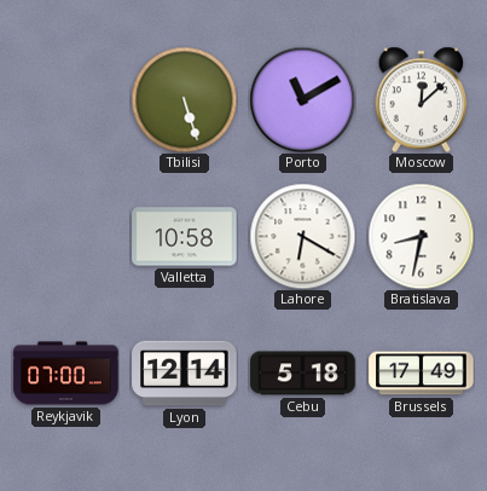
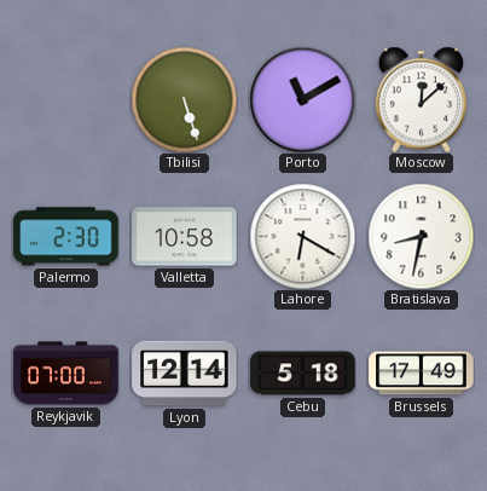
Palermo: none -> 2:30 (66, 237)
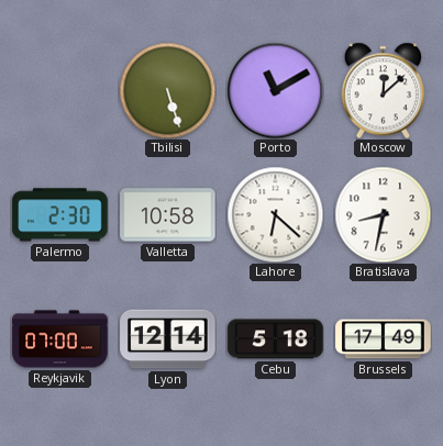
Lahore: 6:20 -> 6:22 (275, 214)
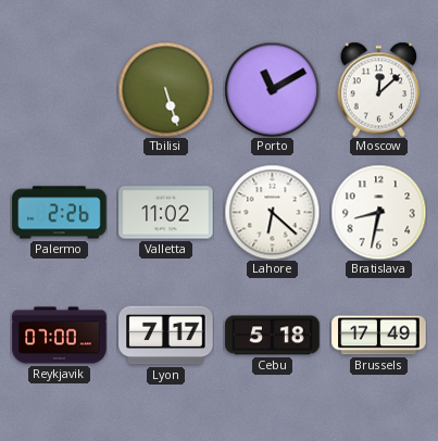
Palermo: 2:30 -> 2:26 (60, 213)
Valletta: 10:58 -> 11:02 (166, 213)
Lyon: 12:14 -> 7:17 (166, 336)
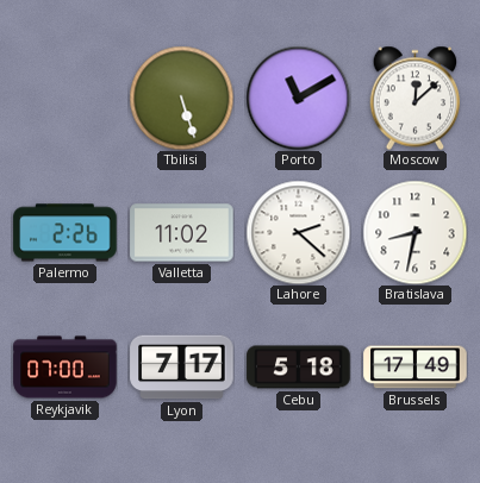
Lahore: 6:22 -> 2:22 (298, 232)
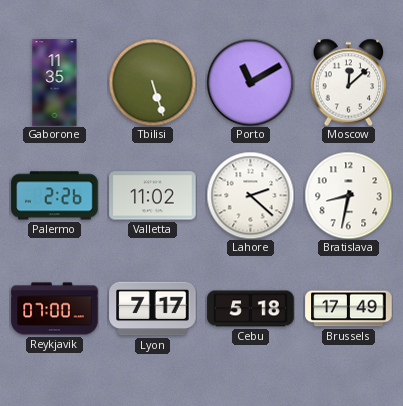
Gaborone: none -> 11:35 (55, 83)
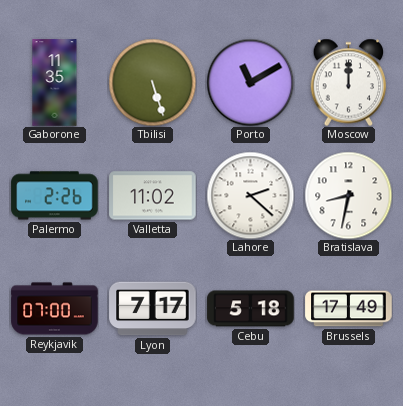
Moscow: 12:08 -> 12:00 (349, 82)
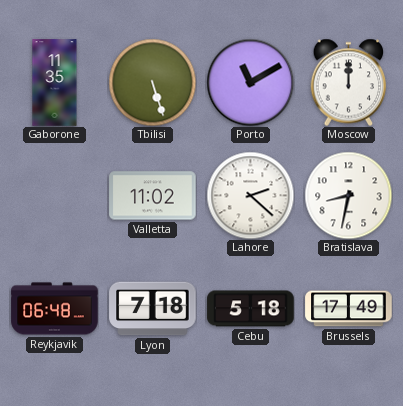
Palermo: 2:26 -> none (55, 196)
Reykjavik: 07:00 -> 06:48 (55, 309)
Lyon: 7:17 -> 7:18 (153, 309)
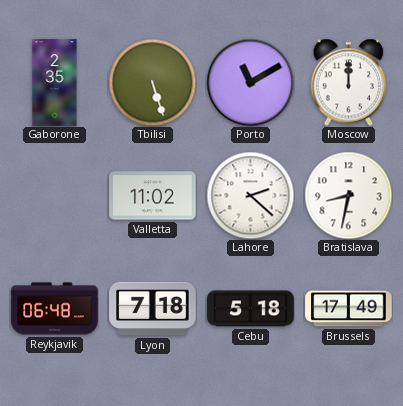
Gaborone: 11:35 -> 2:35 (55, 83)
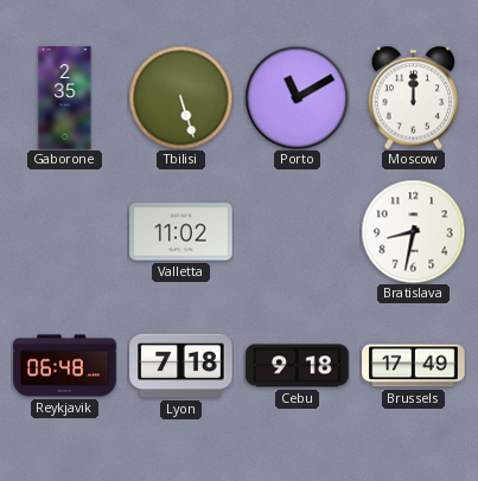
Lahore: 2:22 -> none (250, 195)
Cebu: 5:18 -> 9:18 (298, 366)
